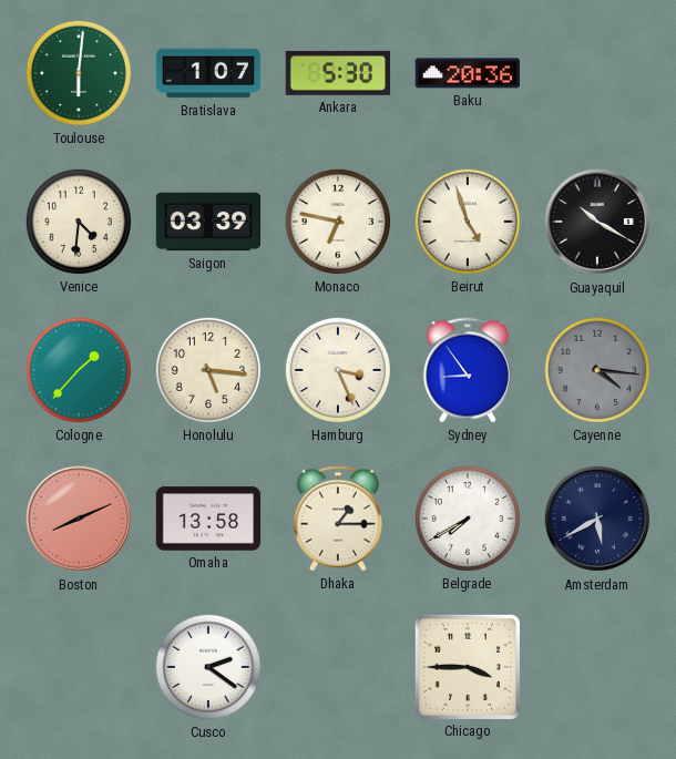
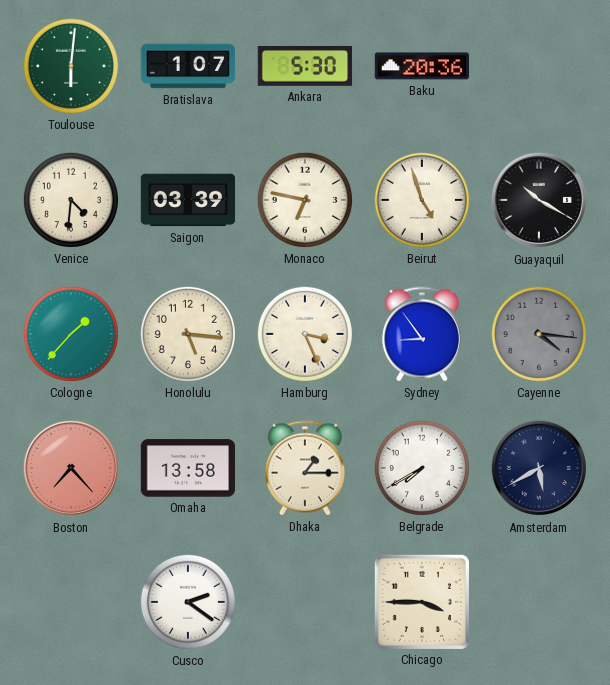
Boston: 8:11 -> 7:23 (71, 468)
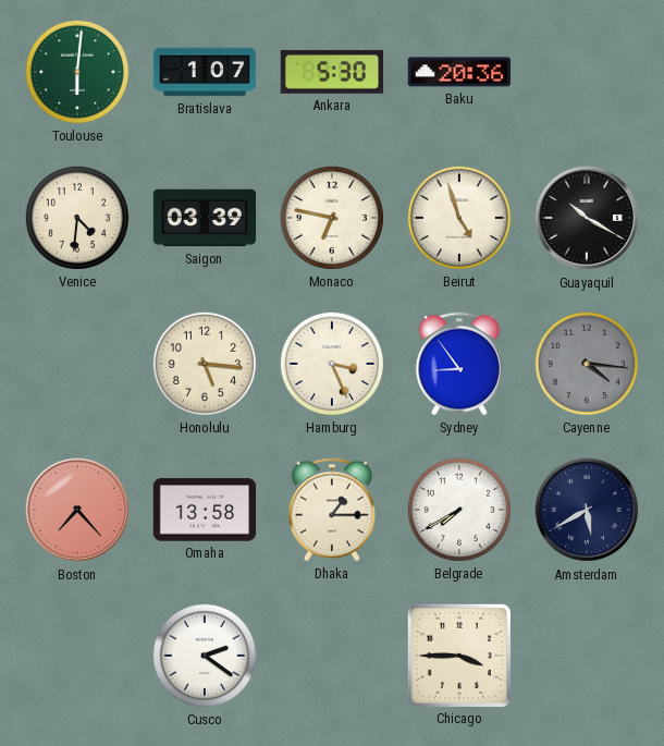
Cologne: 1:37 -> none (71, 334)
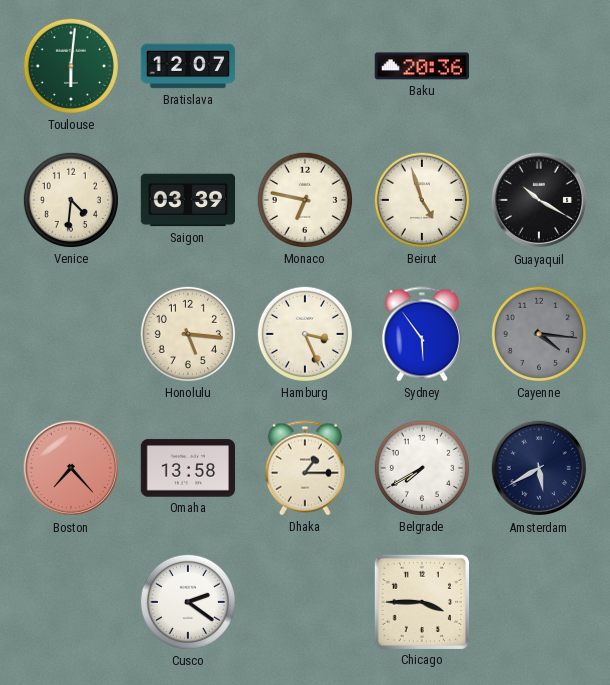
Bratislava: 1:07 -> 12:07 (188, 66)
Ankara: 5:30 -> none (332, 72)
Sydney: 8:54 -> 5:54 (422, 334)
